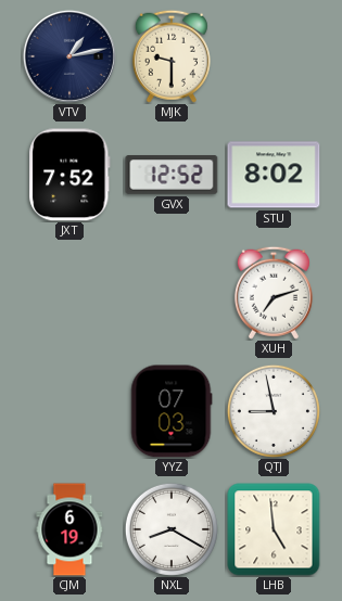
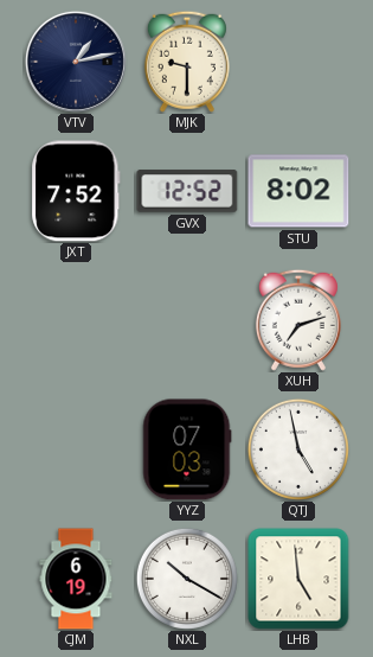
QTJ: 8:58 -> 4:58 (298, 449)
NXL: 8:20 -> 10:20 (187, 579)
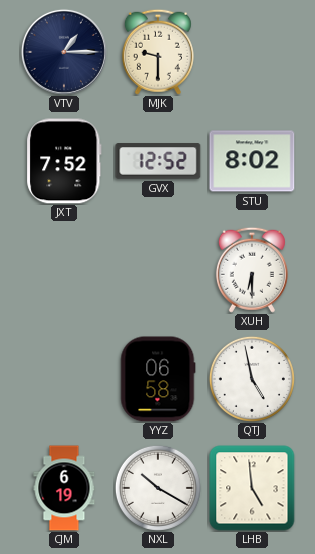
VTV: 1:13 -> 1:15 (64, 52)
XUH: 7:12 -> 6:30 (252, 270)
YYZ: 07:03 -> 06:58 (158, 379)
